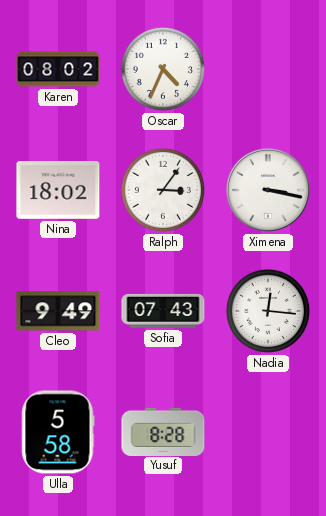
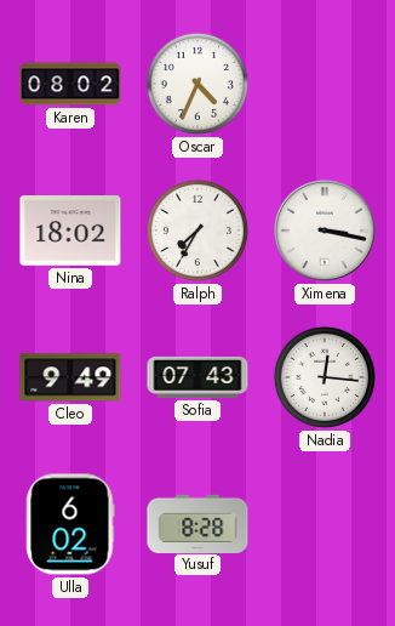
Ralph: 3:06 -> 7:35 (198, 231)
Ulla: 5:58 -> 6:02 (70, 524)
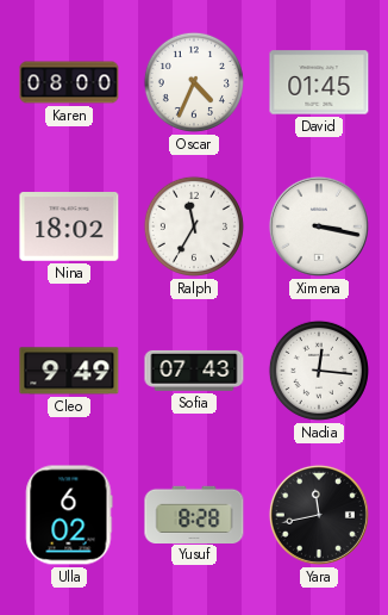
Karen: 08:02 -> 08:00 (69, 82)
David: none -> 01:45 (319, 82)
Ralph: 7:35 -> 11:35 (194, 226)
Yara: none -> 11:43 (319, 515)
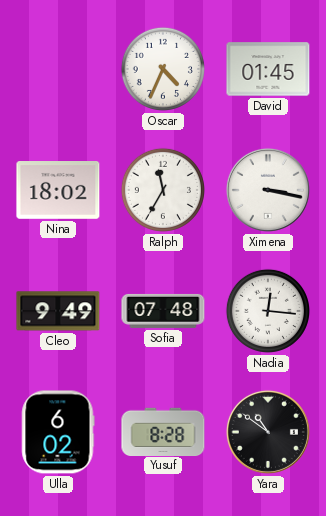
Karen: 08:00 -> none (69, 82)
Sofia: 07:43 -> 07:48 (163, 311)
Yara: 11:43 -> 10:51 (268, 432)
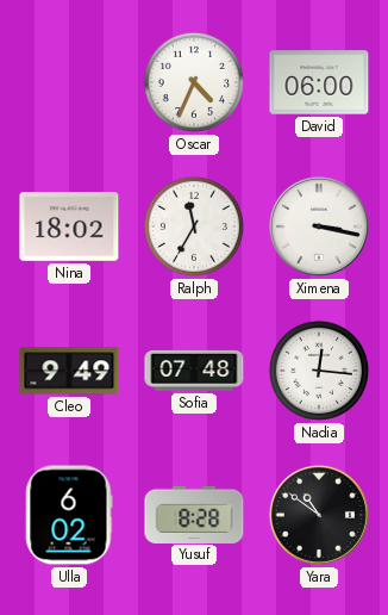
David: 01:45 -> 06:00 (319, 82)
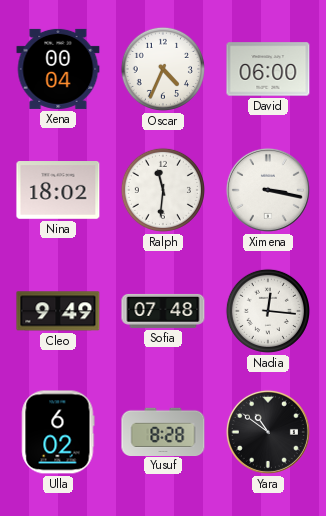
Xena: none -> 00:04 (58, 69)
Ralph: 11:35 -> 11:31 (163, 190)
